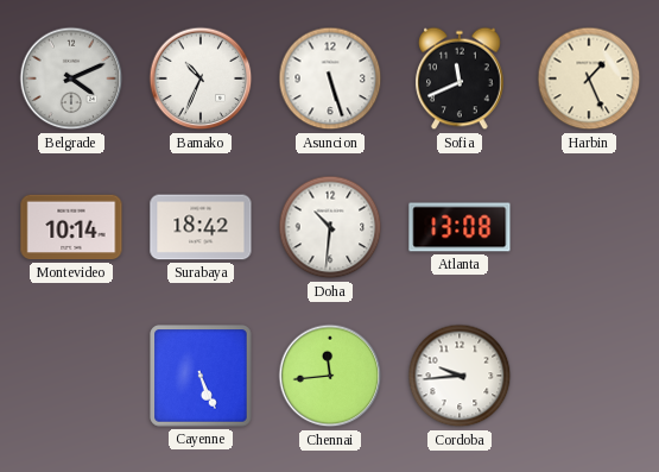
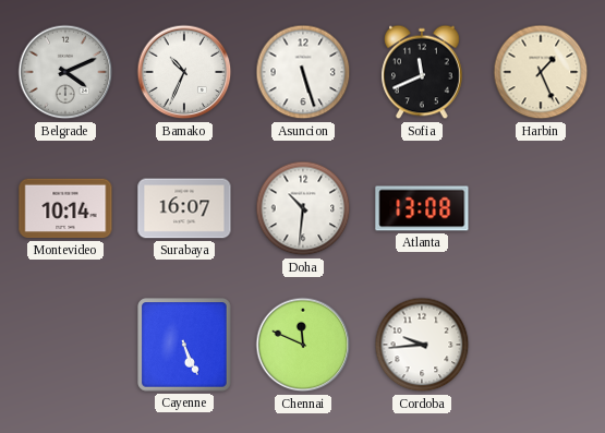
Surabaya: 18:42 -> 16:07 (184, 208)
Chennai: 11:44 -> 11:49 (303, 345)
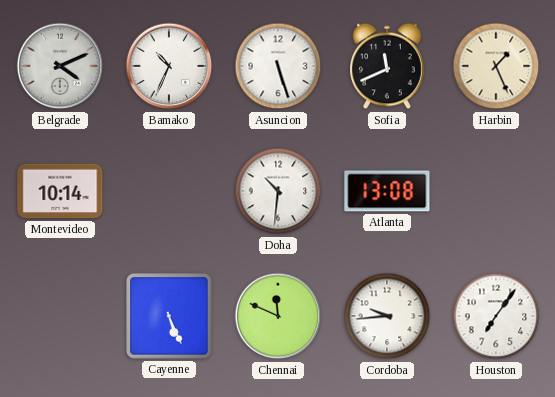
Surabaya: 16:07 -> none (184, 208)
Houston: none -> 7:06 (496, 316)
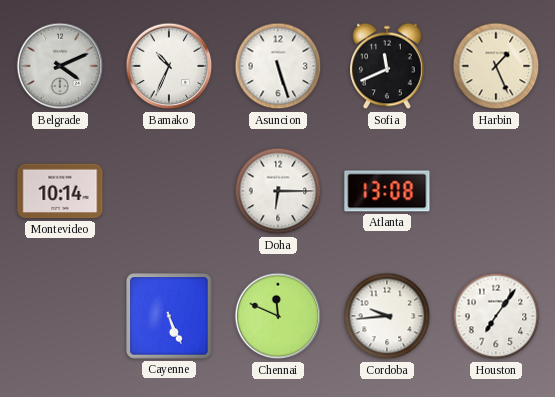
Doha: 10:31 -> 6:15 (278, 191)
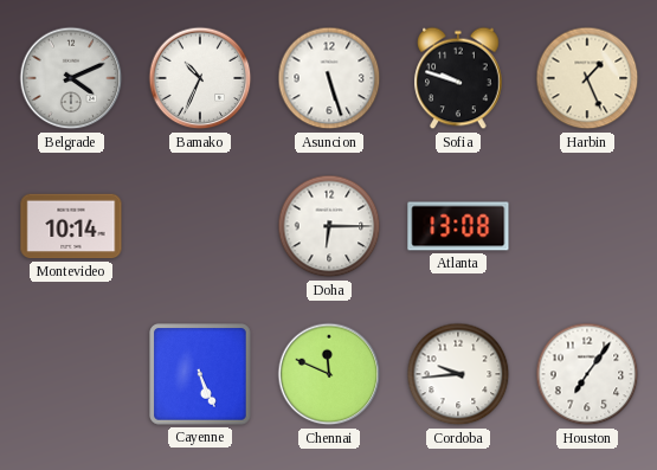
Sofia: 11:41 -> 9:48 (458, 78)
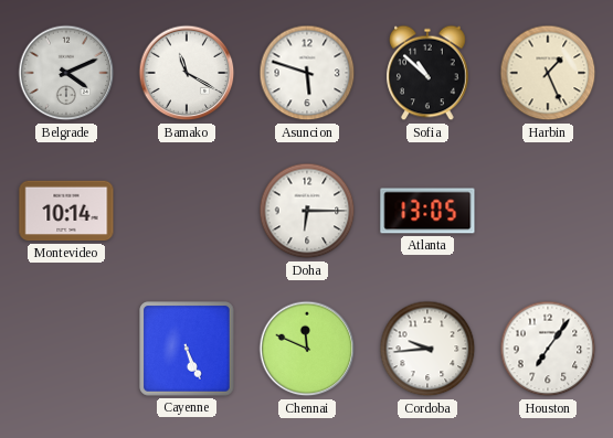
Bamako: 10:34 -> 11:20 (187, 73)
Asuncion: 5:27 -> 5:48 (307, 73)
Sofia: 9:48 -> 10:52 (427, 73)
Atlanta: 13:08 -> 13:05 (427, 211)
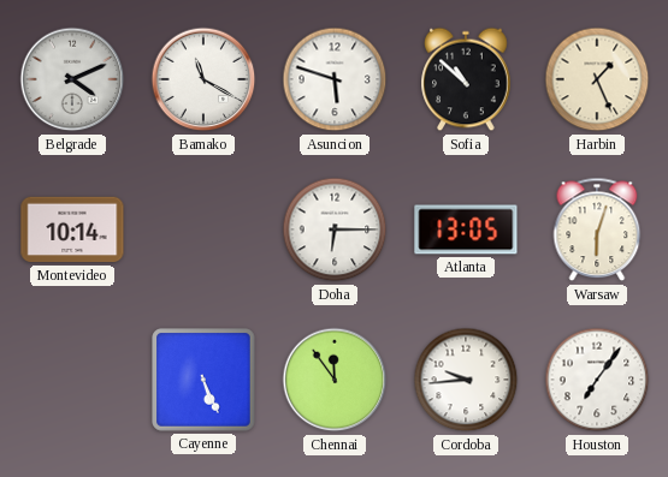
Warsaw: none -> 6:03 (597, 229)
Chennai: 11:49 -> 11:54 (335, 380)
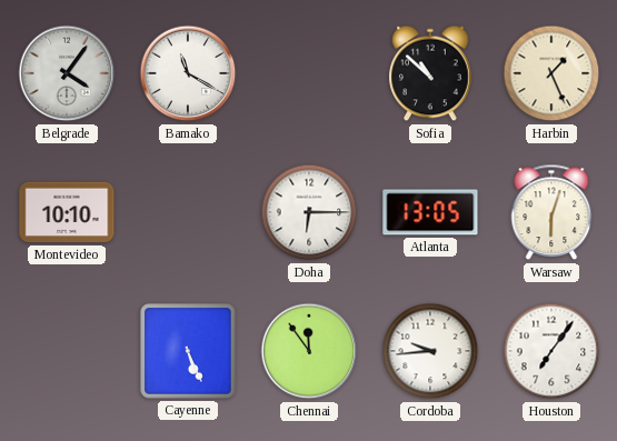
Belgrade: 4:11 -> 4:06 (67, 73)
Asuncion: 5:48 -> none (335, 79)
Montevideo: 10:14 -> 10:10 (67, 212)
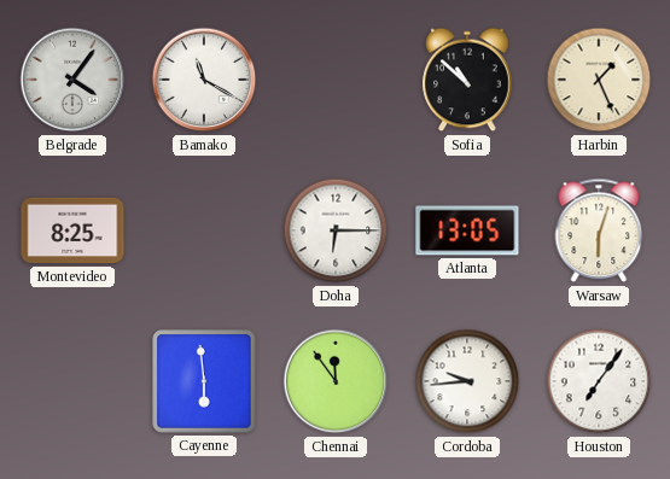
Montevideo: 10:10 -> 8:25 (72, 230)
Cayenne: 5:26 -> 5:59 (204, 381)
